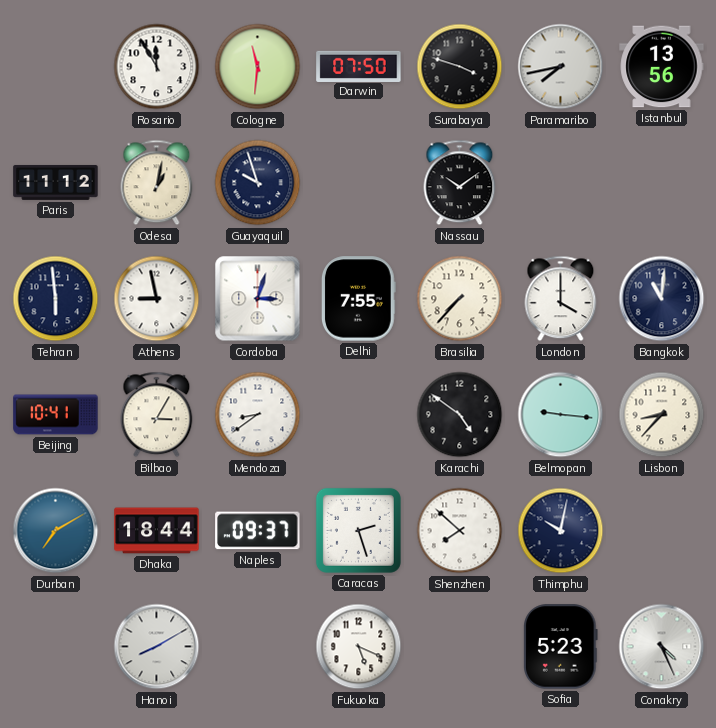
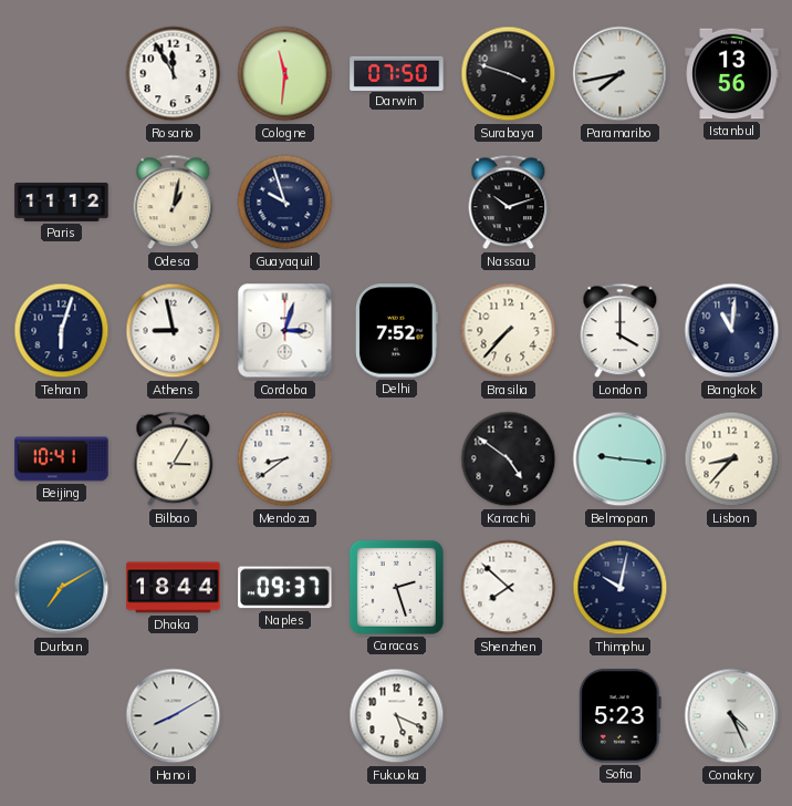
Nassau: 10:09 -> 10:12 (509, 203)
Tehran: 5:59 -> 6:03 (62, 331)
Delhi: 7:55 -> 7:52 (396, 331)
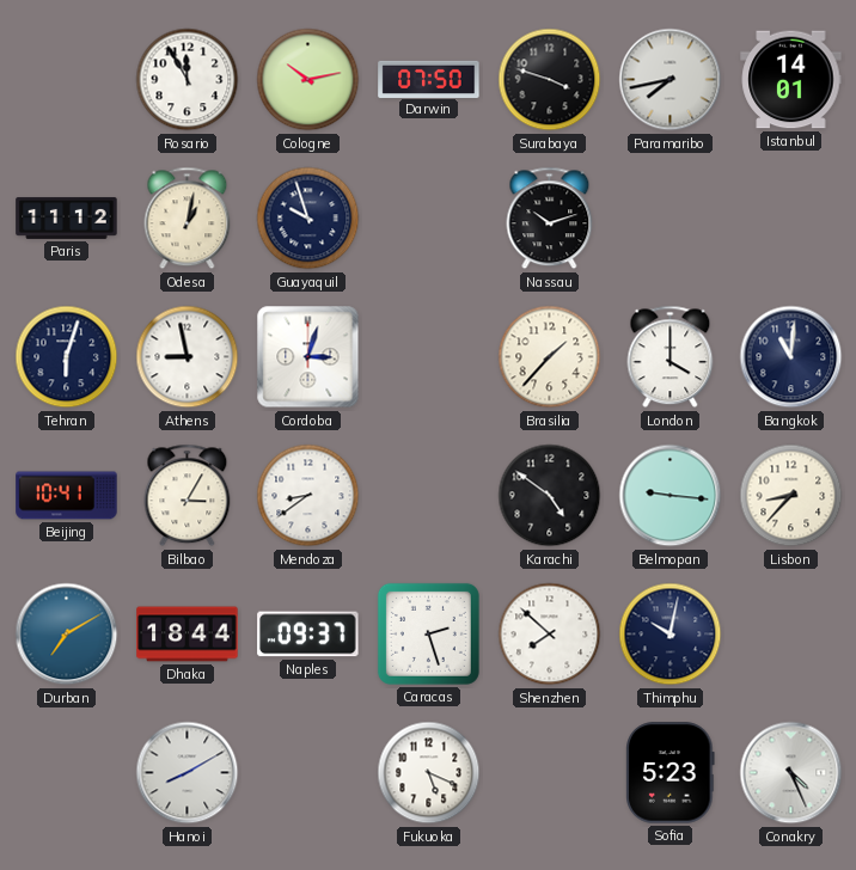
Cologne: 11:31 -> 10:13 (308, 80)
Istanbul: 13:56 -> 14:01 (791, 80)
Delhi: 7:52 -> none (396, 331)
Brasilia: 7:37 -> 1:37 (550, 357)
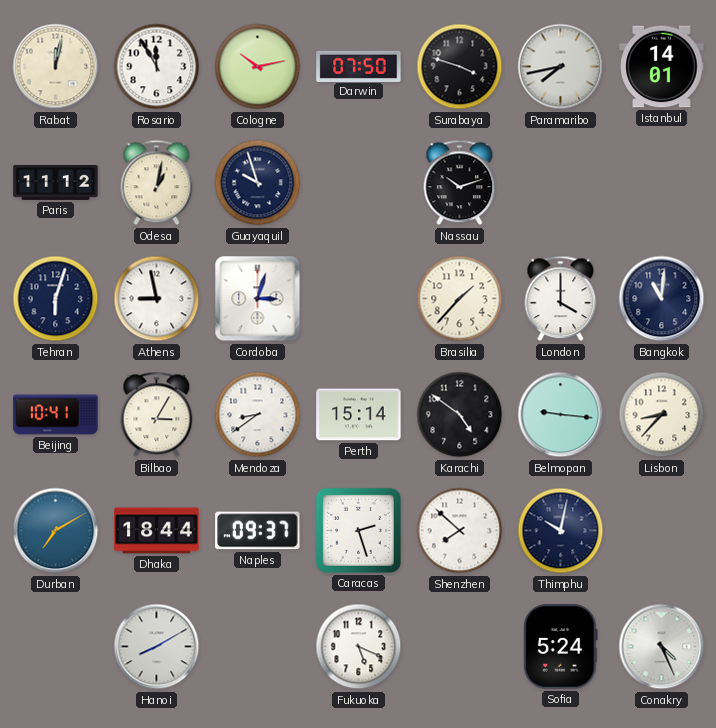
Rabat: none -> 12:02 (56, 67)
Perth: none -> 15:14 (359, 415)
Sofia: 5:23 -> 5:24 (561, 647)
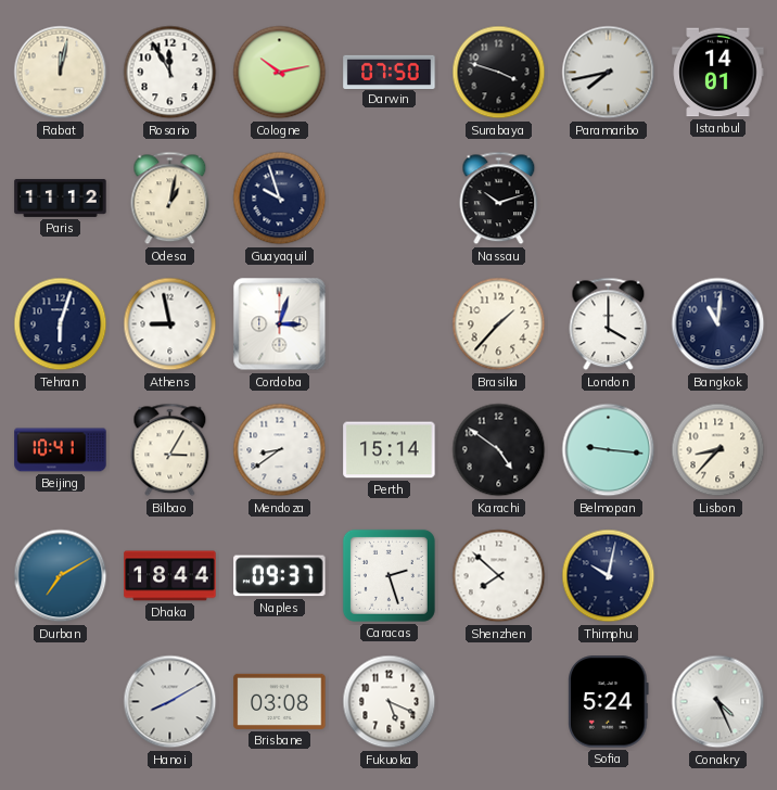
Brisbane: none -> 03:08 (280, 701)
